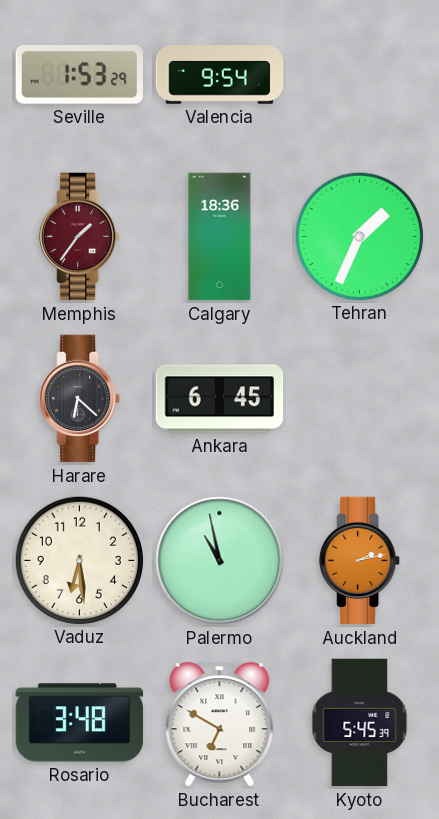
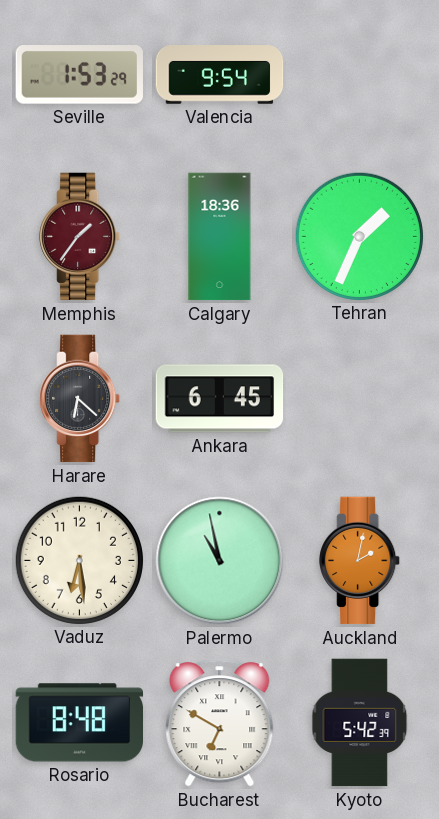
Auckland: 2:13 -> 2:02 (360, 561)
Rosario: 3:48 -> 8:48 (80, 723)
Kyoto: 5:45 -> 5:42 (360, 723)
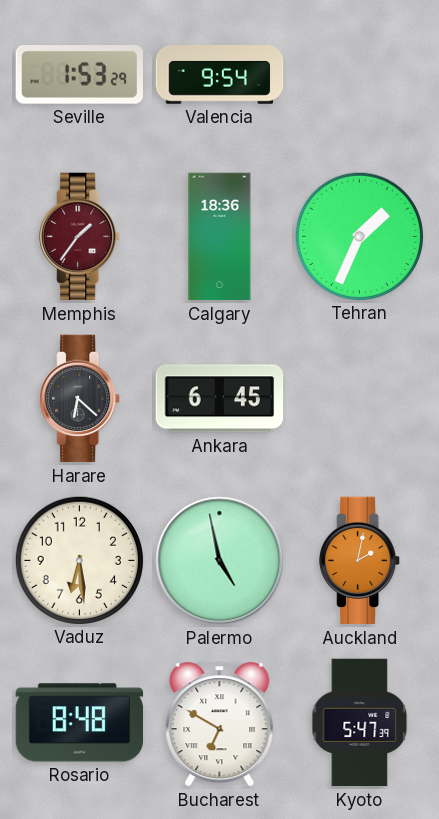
Palermo: 10:58 -> 4:58 (220, 561)
Kyoto: 5:42 -> 5:47 (360, 723)
